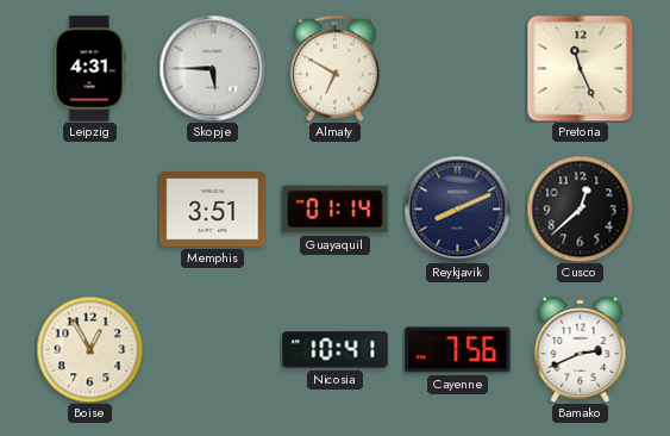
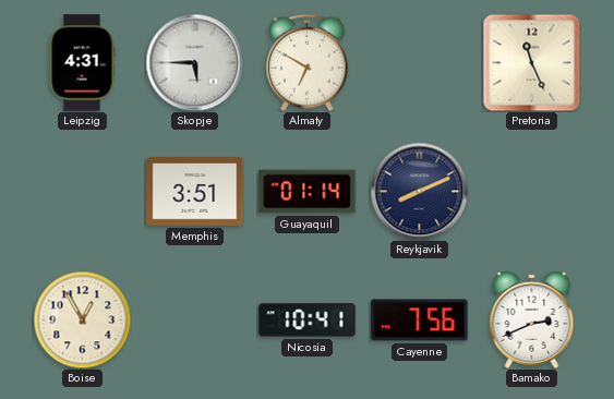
Cusco: 12:38 -> none (580, 208)
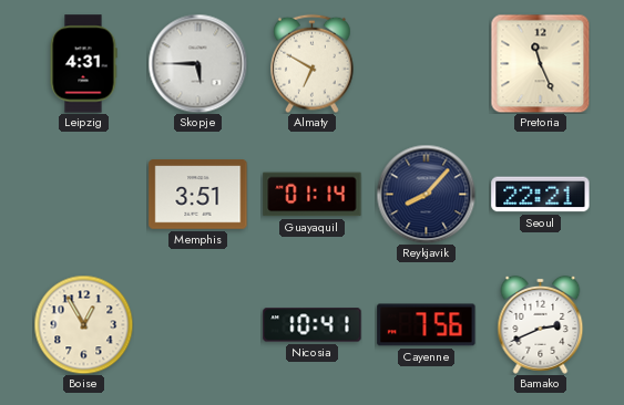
Reykjavik: 8:11 -> 8:07 (426, 194)
Seoul: none -> 22:21 (541, 195)
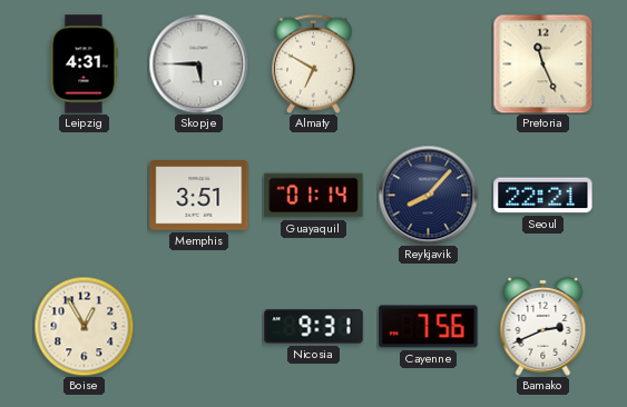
Nicosia: 10:41 -> 9:31 (314, 327)
